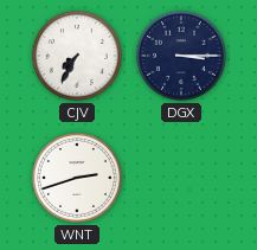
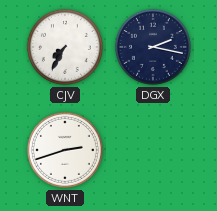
DGX: 3:15 -> 2:17 (153, 47)
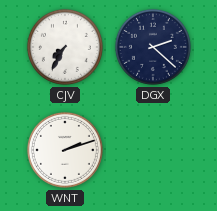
DGX: 2:17 -> 2:22 (153, 47)
WNT: 2:42 -> 2:12 (65, 150)
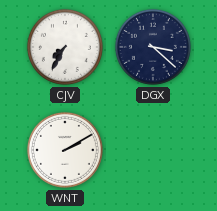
DGX: 2:22 -> 3:22 (153, 47)
WNT: 2:12 -> 2:10 (65, 150)
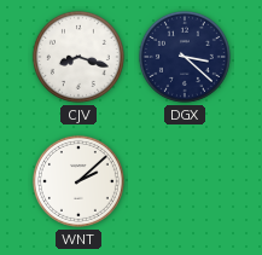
CJV: 7:35 -> 8:18 (78, 57)
WNT: 2:10 -> 2:08 (78, 181)
